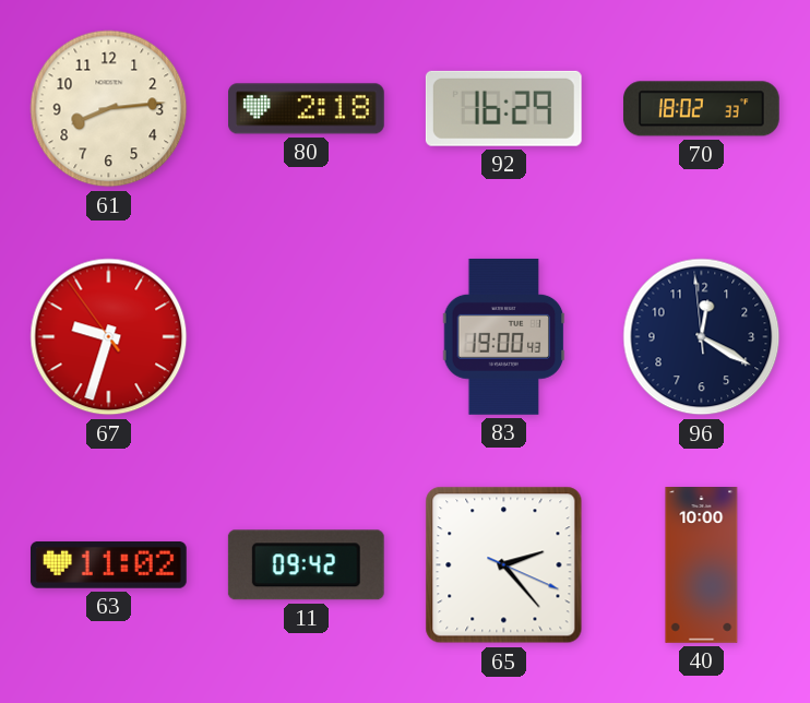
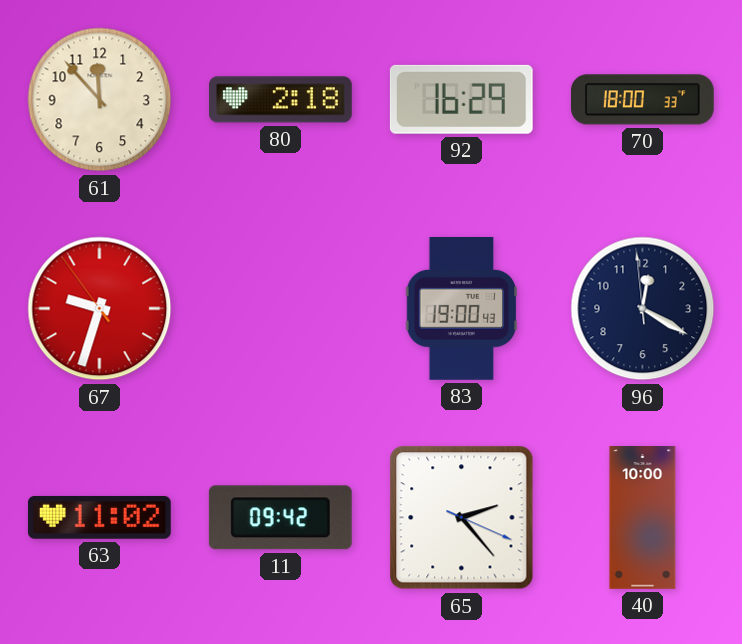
61: 8:14 -> 11:53 (100, 100)
70: 18:02 -> 18:00 (642, 100)
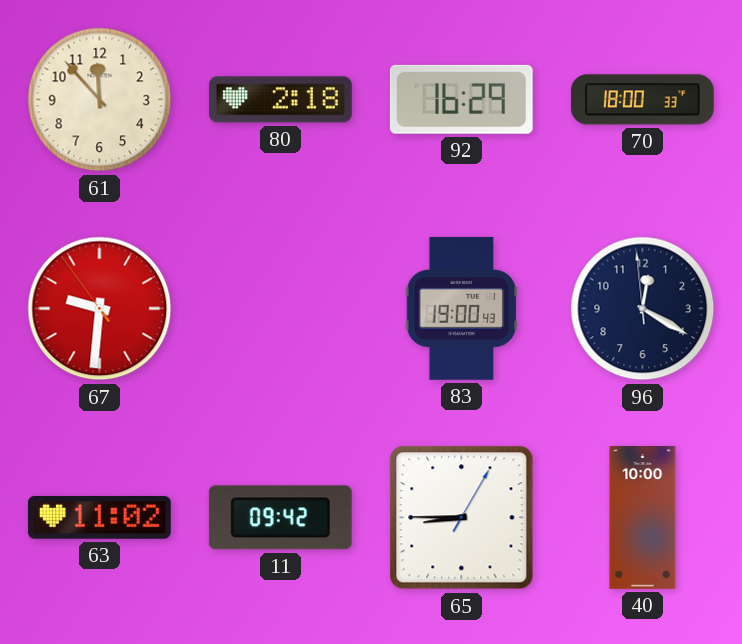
67: 9:32 -> 9:30 (100, 309)
65: 2:23 -> 8:45 (462, 518)
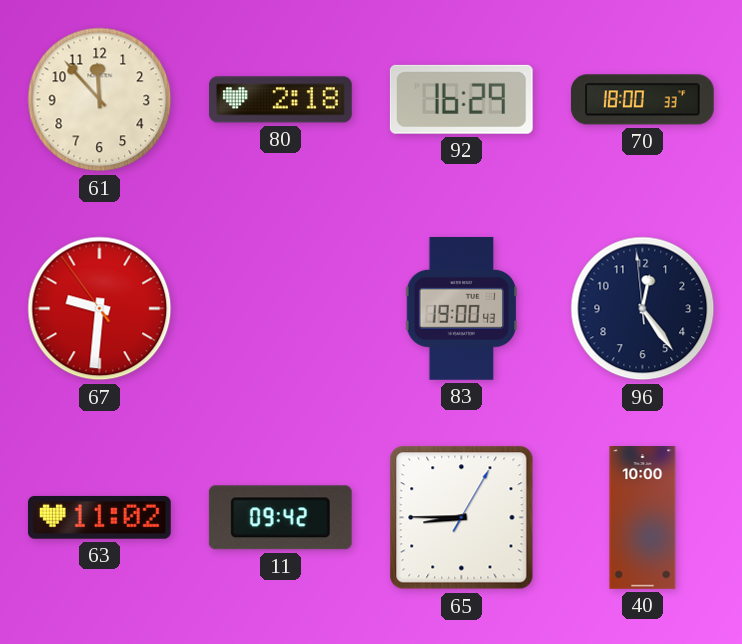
96: 12:19 -> 12:23 (643, 309)
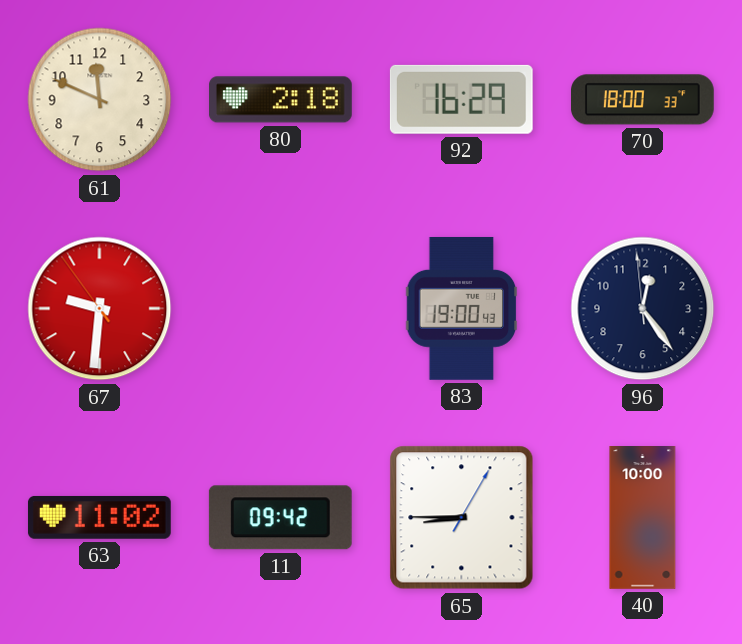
61: 11:53 -> 11:49 (100, 100)
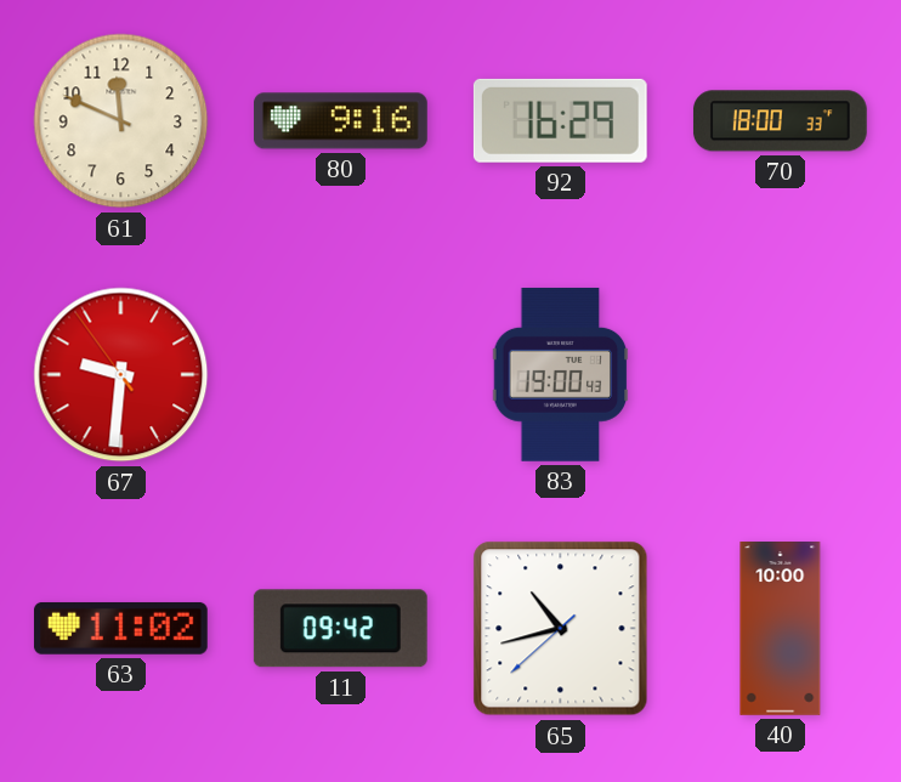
80: 2:18 -> 9:16 (341, 121)
96: 12:23 -> none (643, 309)
65: 8:45 -> 10:42 (561, 629)
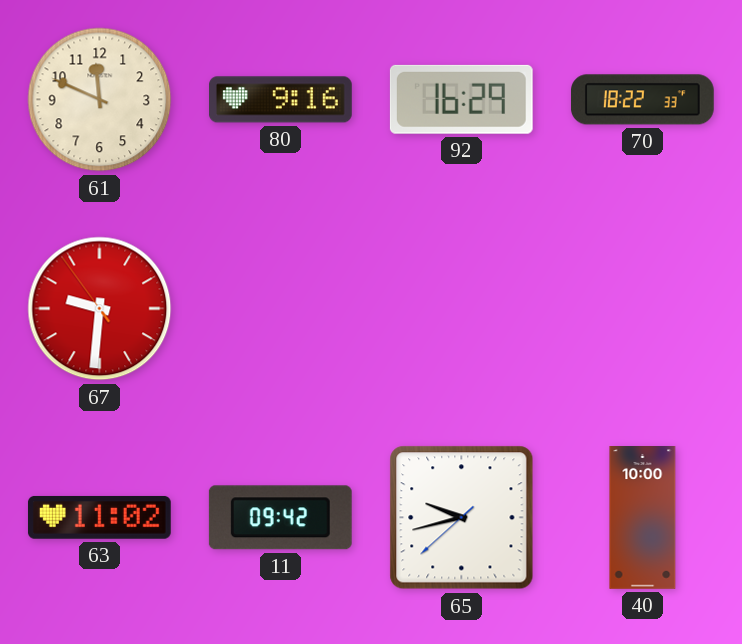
70: 18:00 -> 18:22 (642, 100)
83: 19:00 -> none (561, 374)
65: 10:42 -> 9:42 (462, 518)
